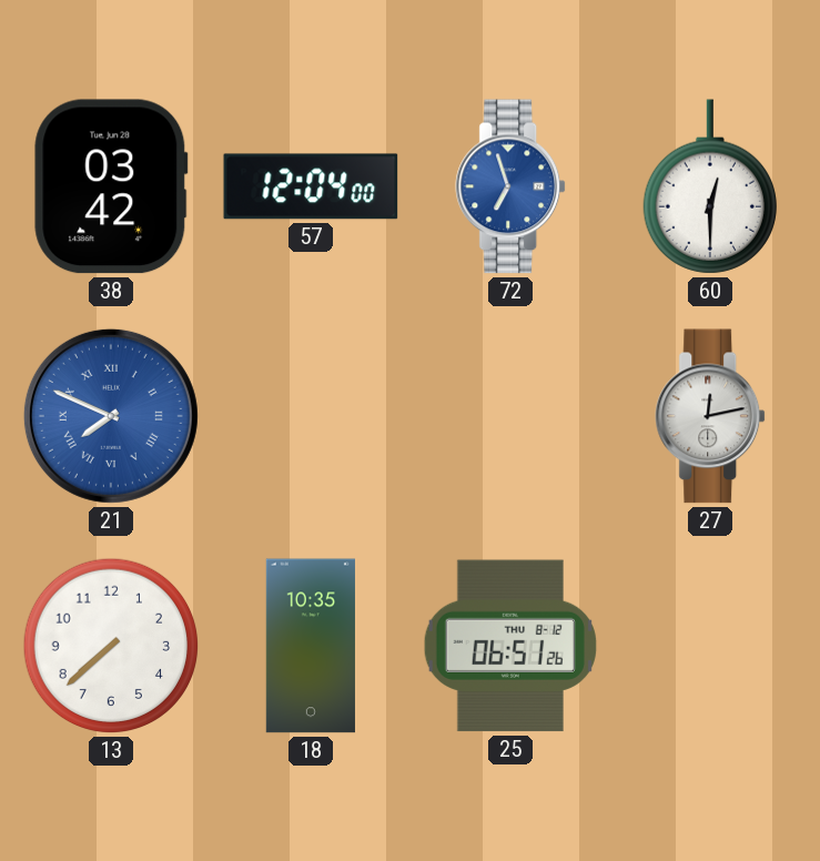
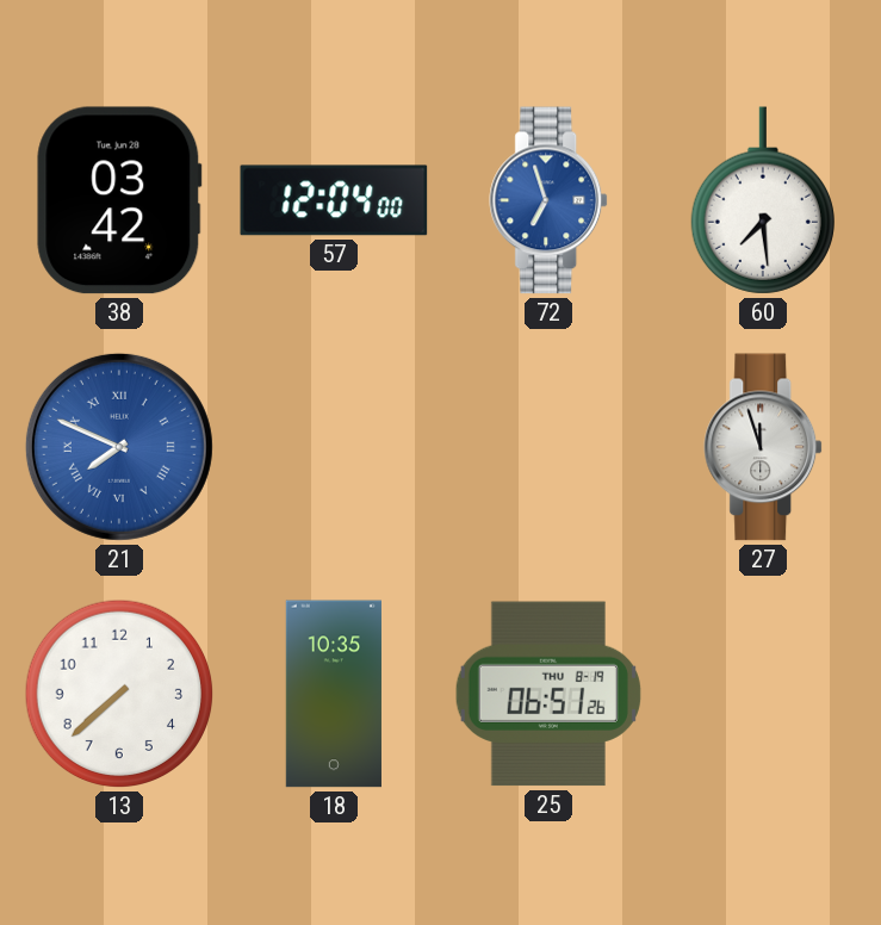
60: 12:30 -> 7:29 (763, 200)
27: 12:13 -> 11:57 (764, 447)
25 date: THU 8-12 -> THU 8-19 (548, 694)
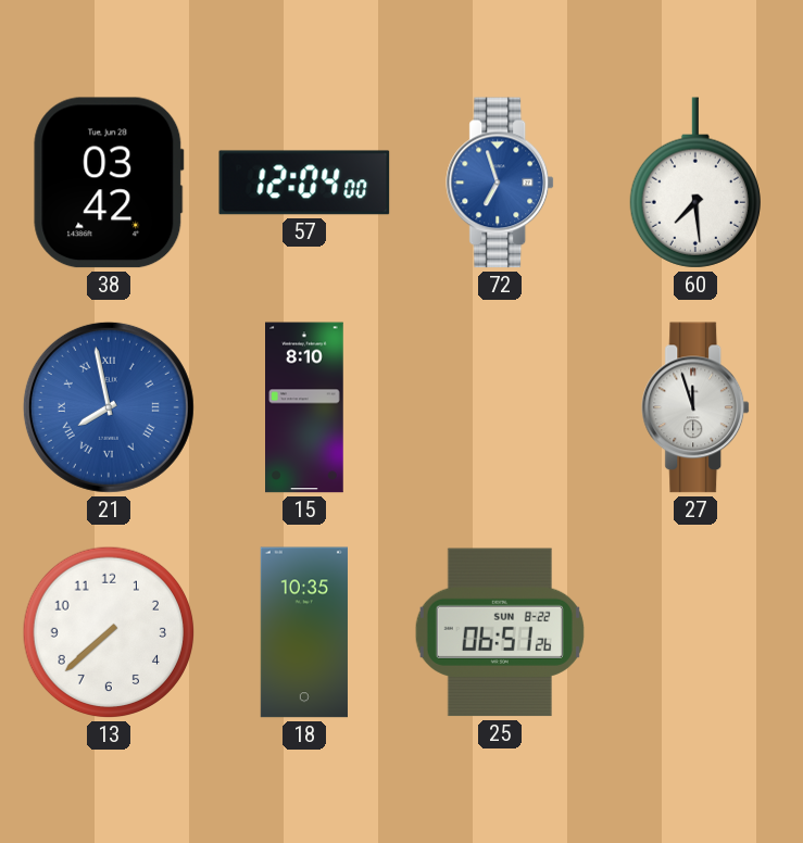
21: 7:49 -> 7:58 (109, 407)
15: none -> 8:10 (305, 407)
25 date: THU 8-19 -> SUN 8-22 (500, 632)
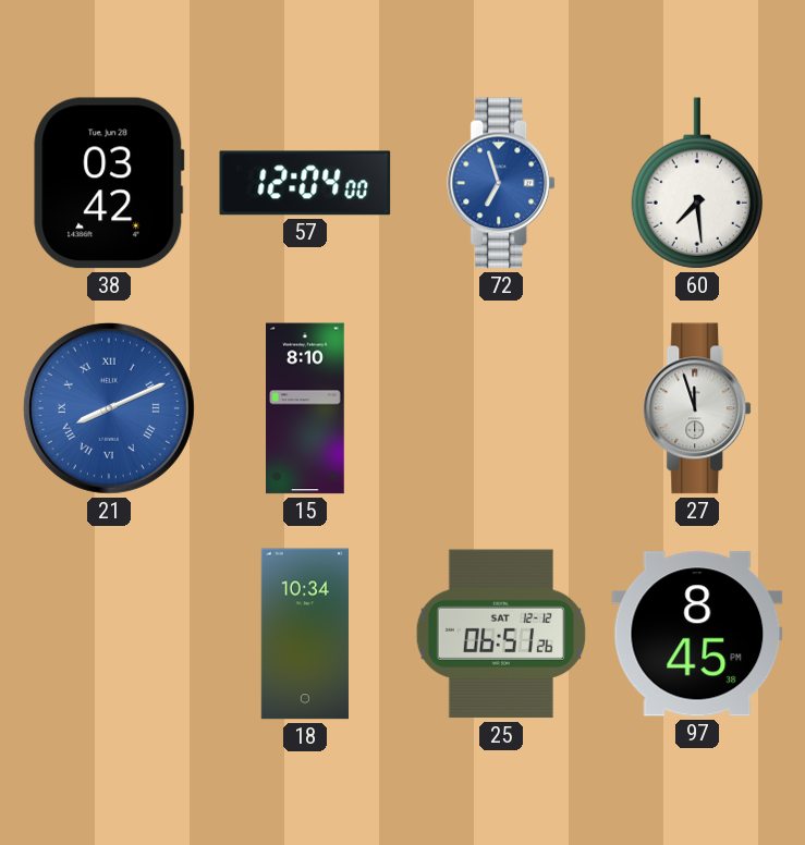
21: 7:58 -> 8:11 (109, 408)
13: 7:38 -> none (109, 632)
18: 10:35 -> 10:34 (305, 634)
25 date: SUN 8-22 -> SAT 12-12 (501, 634)
97: none -> 8:45 (697, 634)
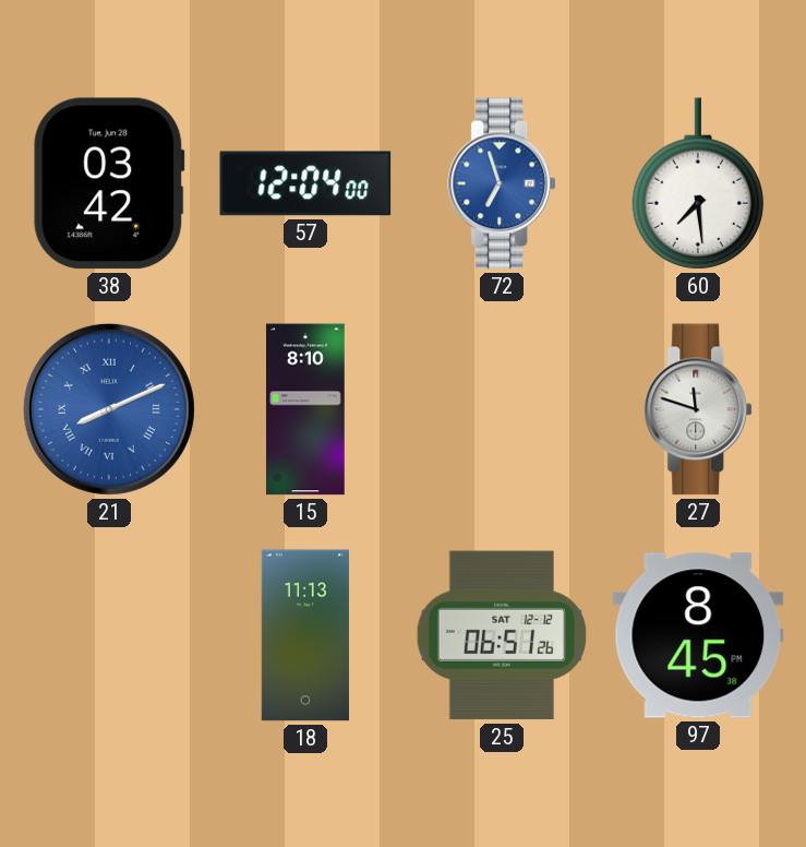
27: 11:57 -> 11:48 (699, 409)
18: 10:34 -> 11:13 (305, 635)
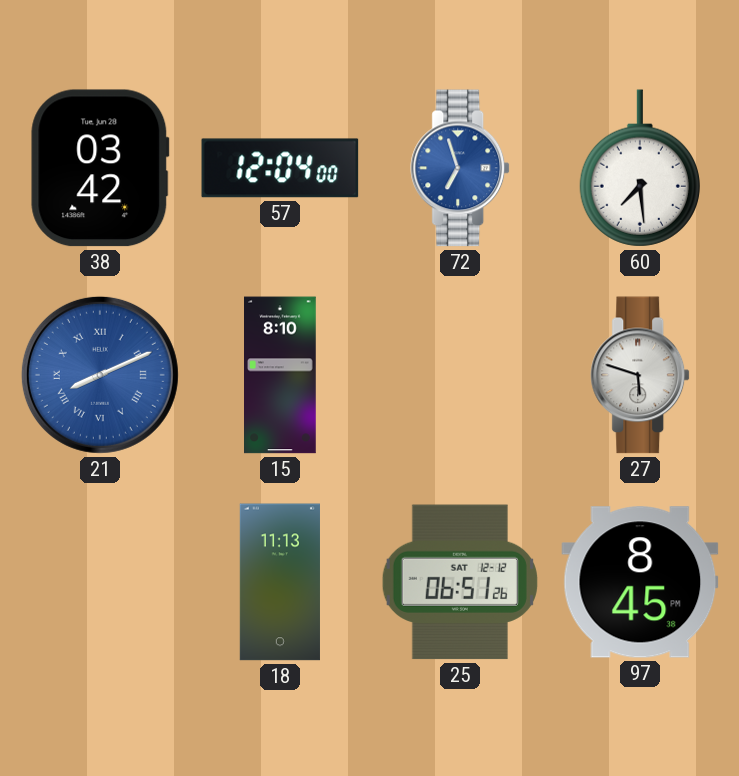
27: 11:48 -> 5:48 (641, 375)
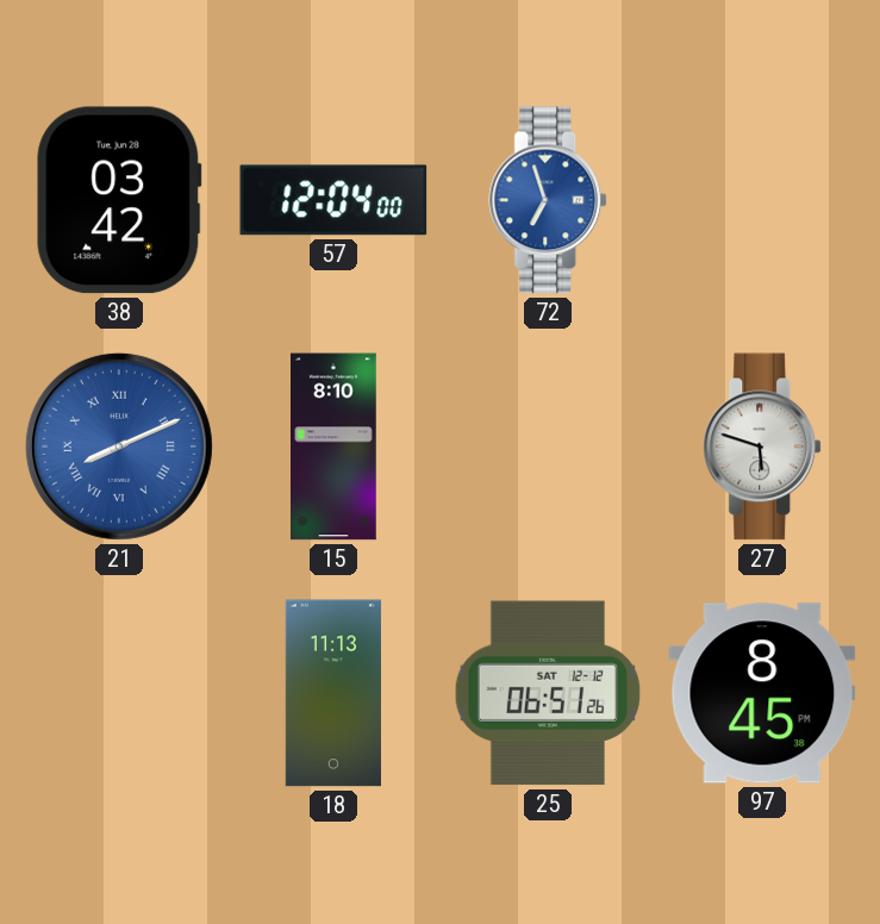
60: 7:29 -> none (640, 168)
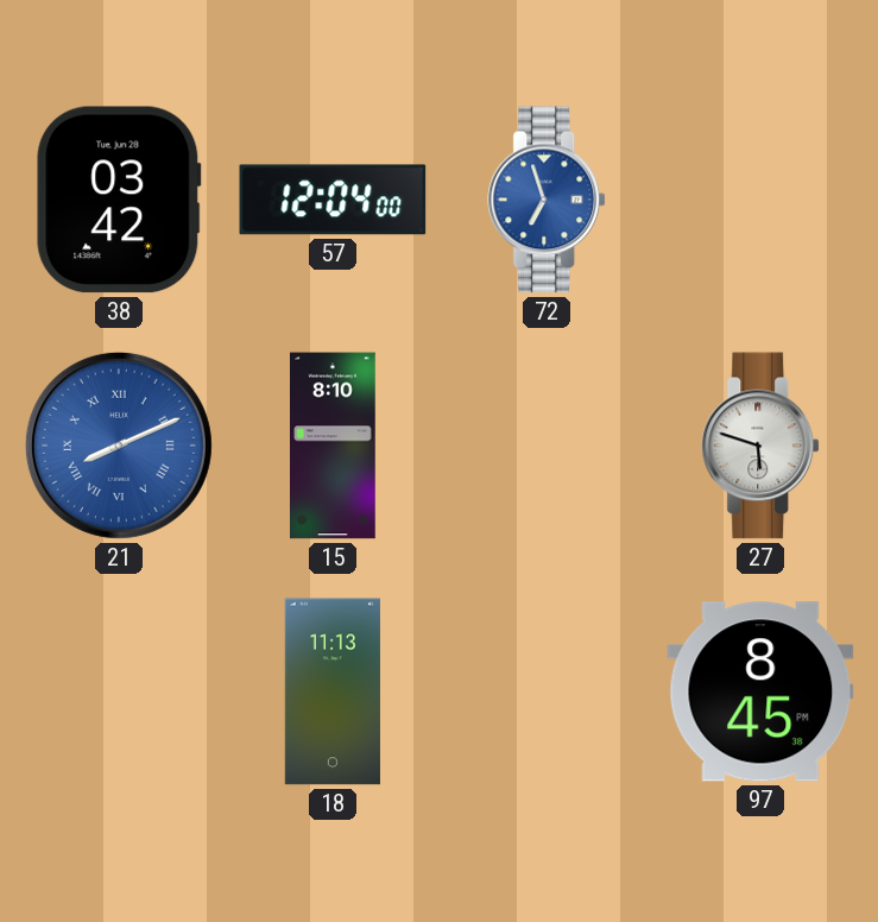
25: 06:51 -> none (548, 693)
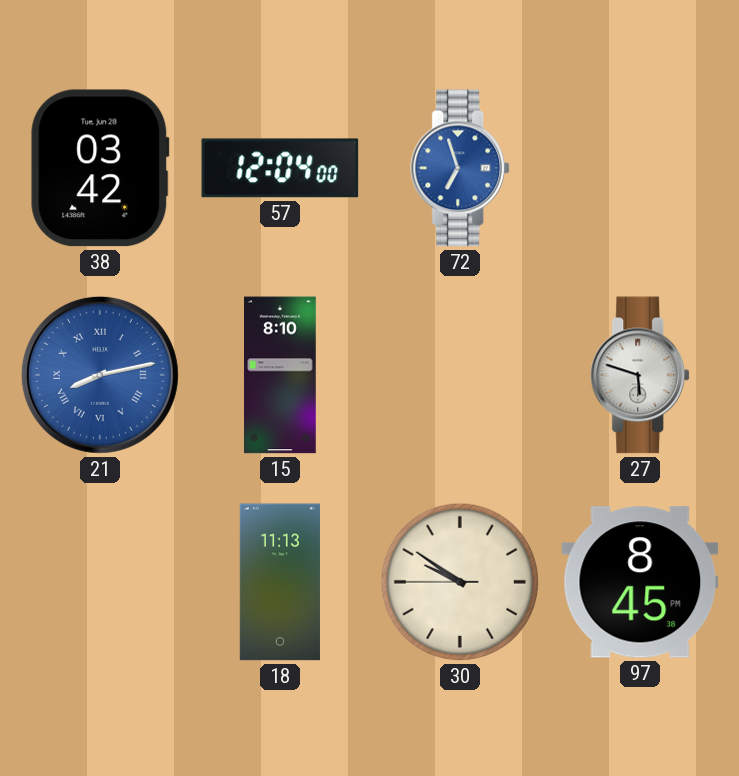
21: 8:11 -> 8:13 (100, 375)
30: none -> 9:50 (460, 582)
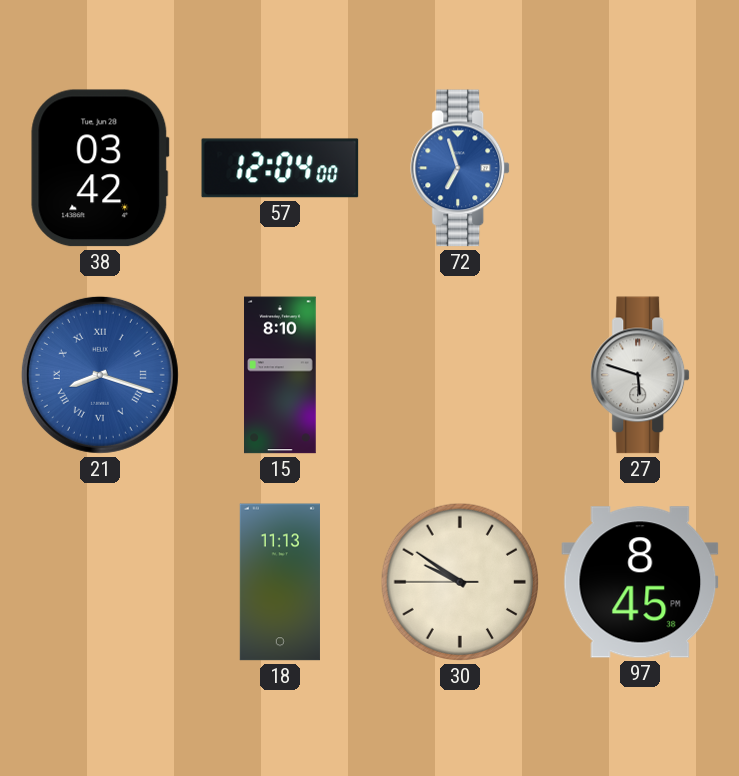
21: 8:13 -> 8:18 (100, 375)
